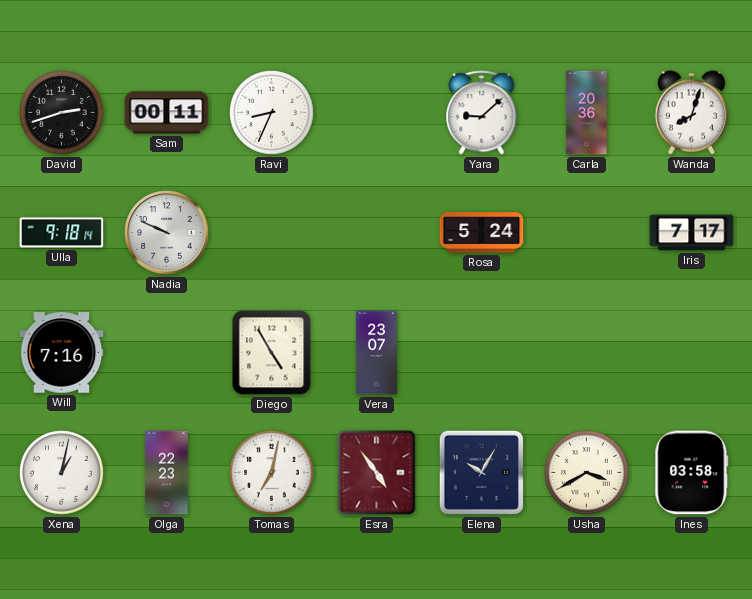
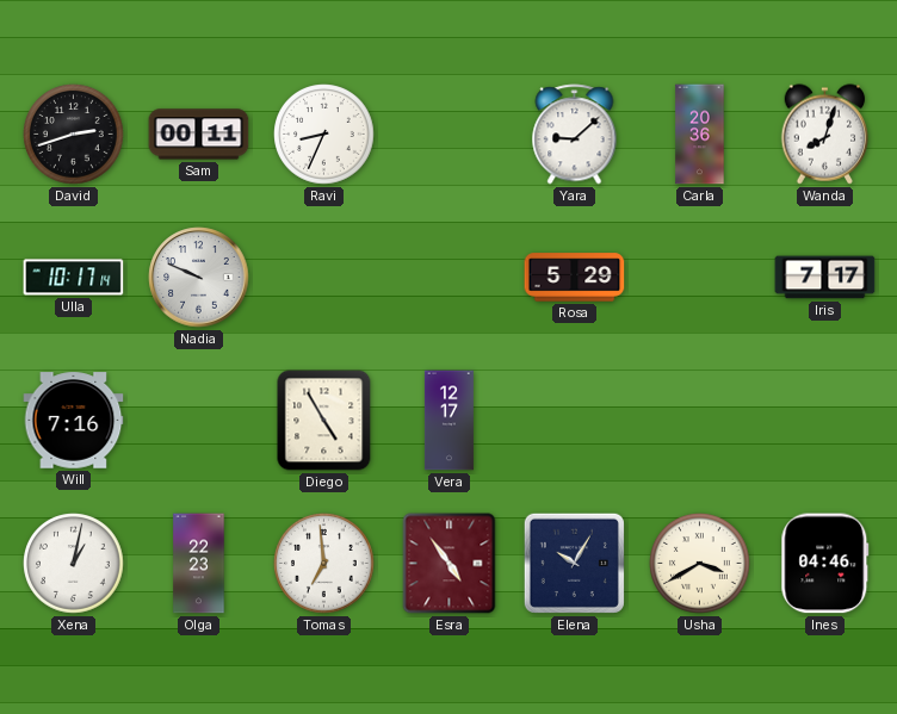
Ulla: 9:18 -> 10:17 (74, 278)
Rosa: 5:24 -> 5:29 (575, 278)
Vera: 23:07 -> 12:17 (448, 421)
Tomas: 7:02 -> 6:59 (324, 564)
Ines: 03:58 -> 04:46 (825, 564)
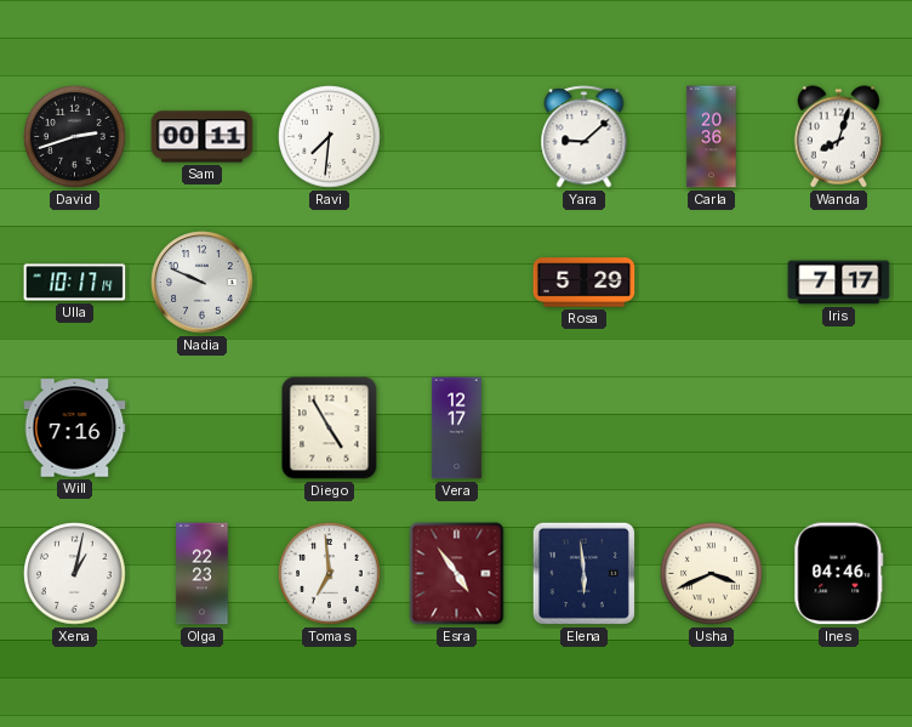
Ravi: 8:34 -> 7:31 (330, 137)
Elena: 10:05 -> 5:59 (583, 573)
Usha: 3:40 -> 3:41 (712, 574)
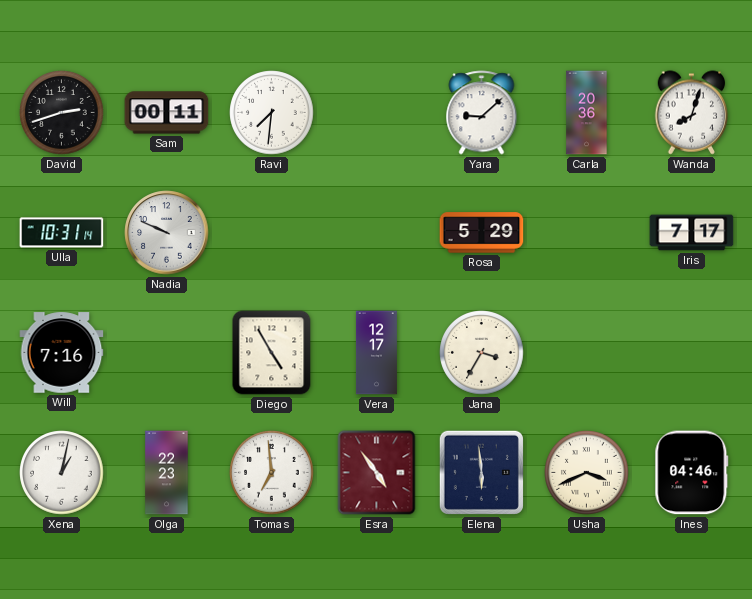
Ulla: 10:17 -> 10:31 (62, 233)
Jana: none -> 3:35 (482, 353)
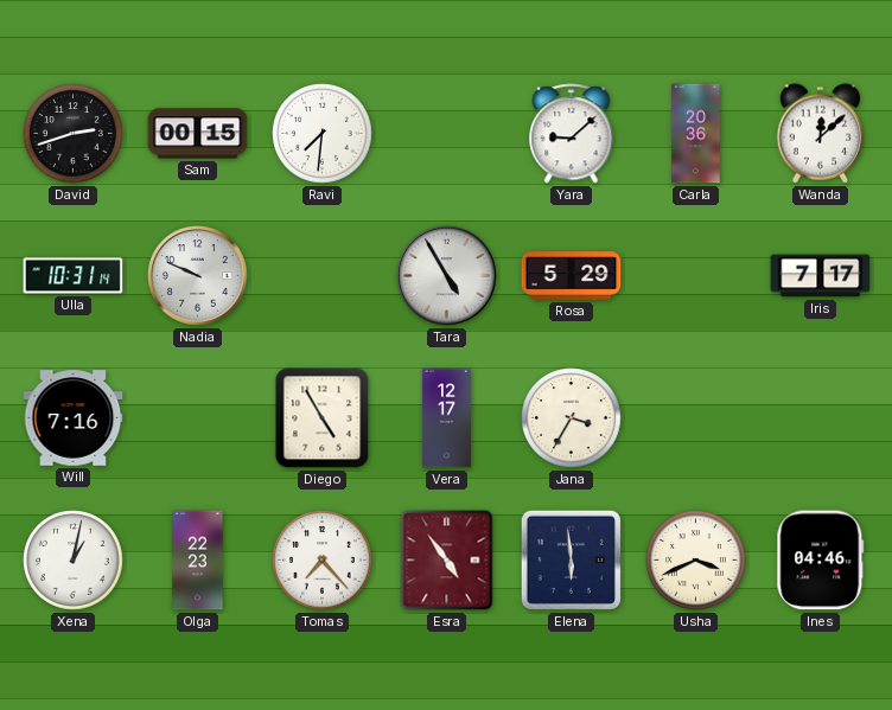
Sam: 00:11 -> 00:15 (198, 134)
Wanda: 8:03 -> 12:08 (821, 134)
Tara: none -> 4:55 (447, 276)
Tomas: 6:59 -> 7:23 (323, 561)
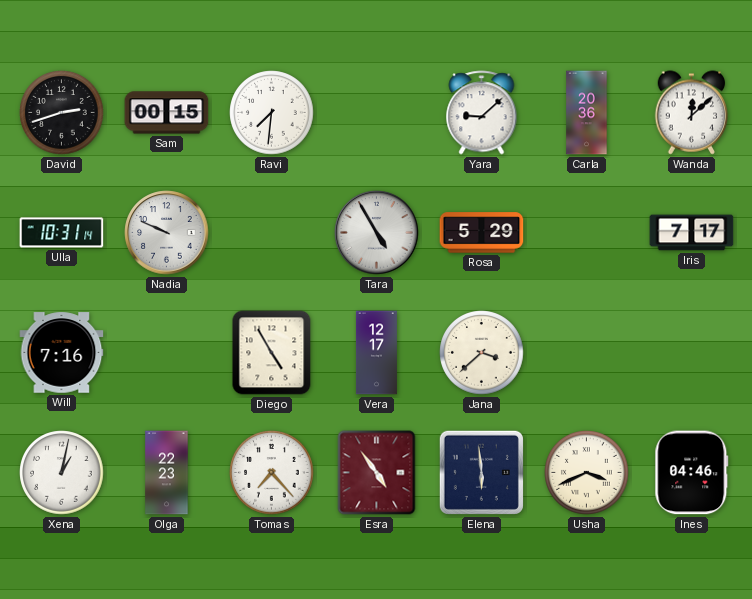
Jana: 3:35 -> 3:38 (482, 353)
